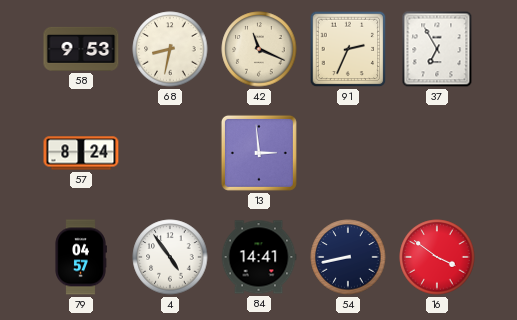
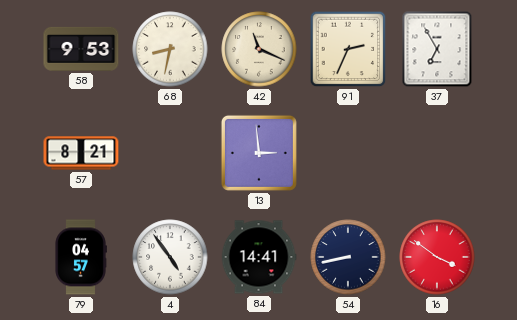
57: 8:24 -> 8:21 (81, 153)
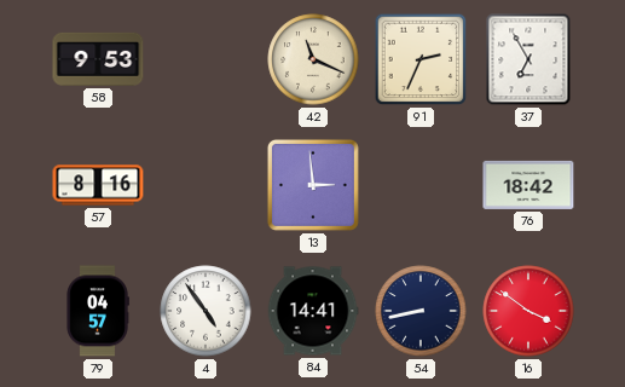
68: 8:32 -> none (170, 49)
57: 8:21 -> 8:16 (98, 185)
76: none -> 18:42 (528, 185)
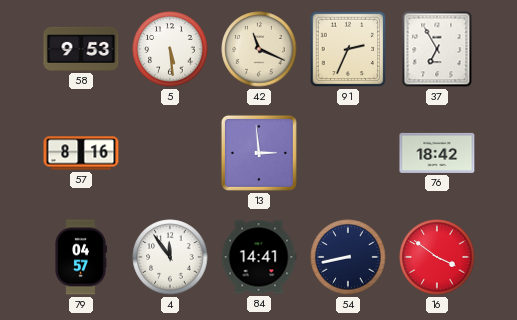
5: none -> 5:29 (170, 49)
4: 4:54 -> 11:54 (170, 257)
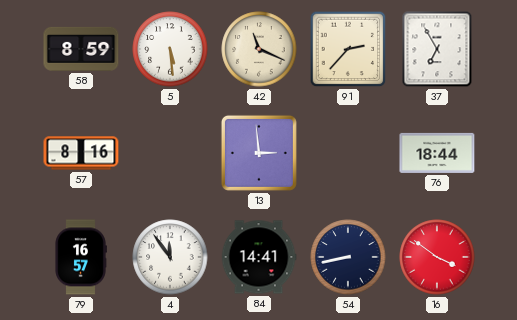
58: 9:53 -> 8:59 (81, 49)
91: 2:34 -> 2:37 (348, 49)
76: 18:42 -> 18:44 (437, 153)
79: 04:57 -> 16:57 (81, 257)
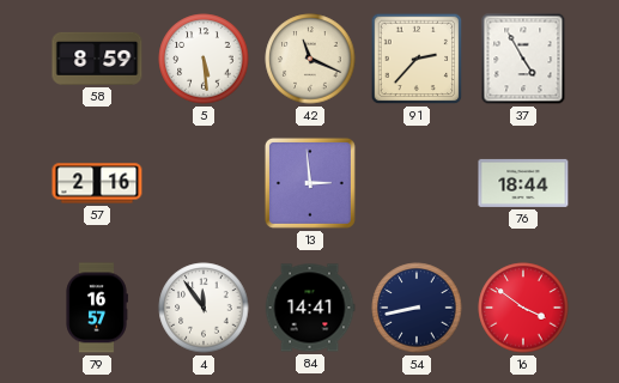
37: 6:55 -> 4:55 (523, 59)
57: 8:16 -> 2:16 (97, 183)
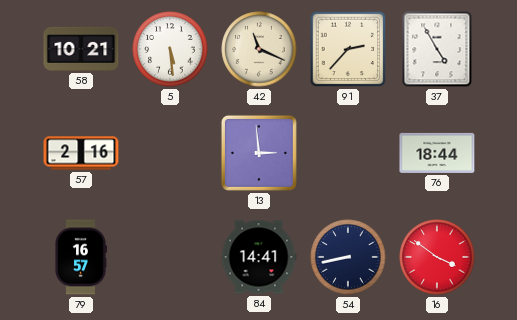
58: 8:59 -> 10:21 (81, 49)
4: 11:54 -> none (204, 308)
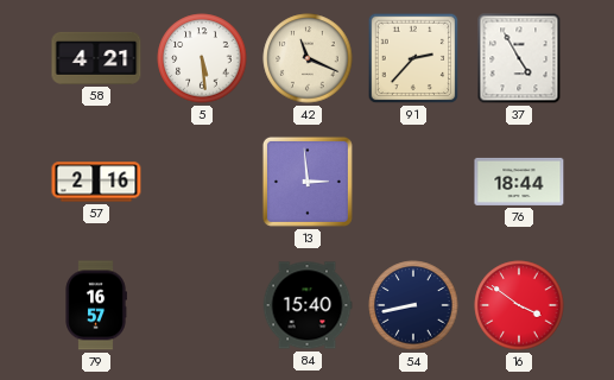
58: 10:21 -> 4:21 (96, 58)
84: 14:41 -> 15:40 (308, 305)
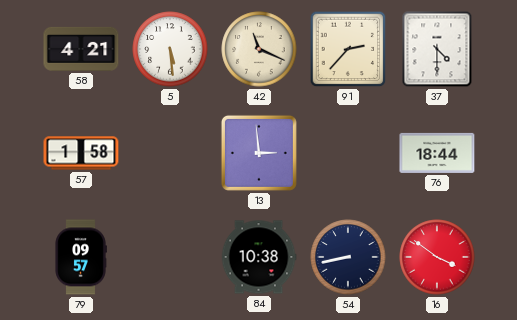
37: 4:55 -> 4:30 (437, 49)
57: 2:16 -> 1:58 (81, 153)
79: 16:57 -> 09:57 (81, 257)
84: 15:40 -> 10:38 (259, 257)
